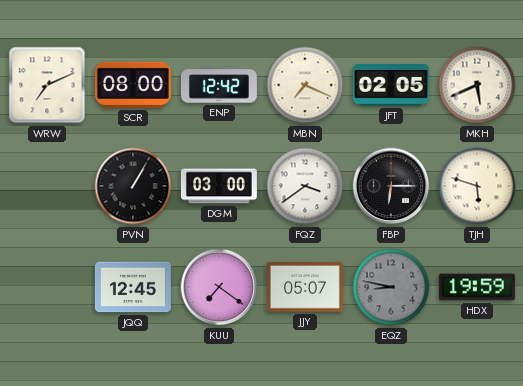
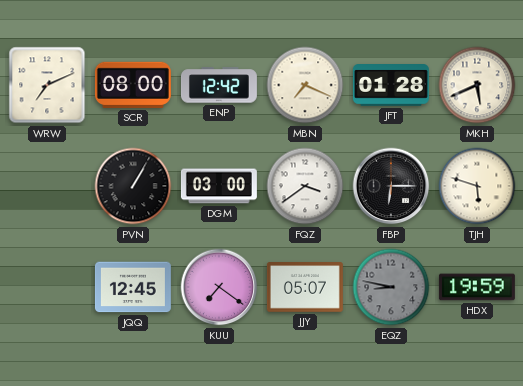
JFT: 02:05 -> 01:28 (391, 86)
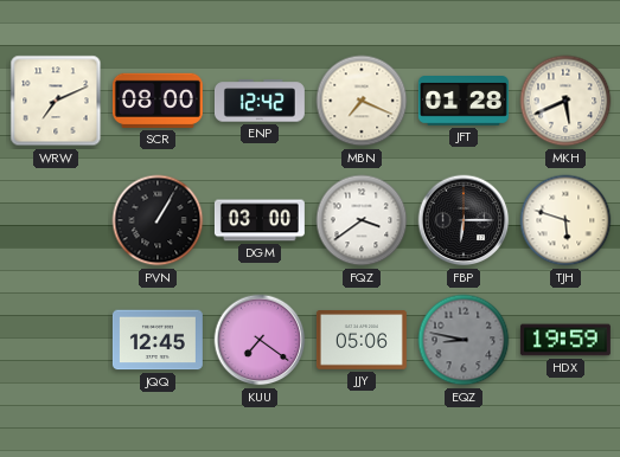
JJY: 05:07 -> 05:06 (362, 340)
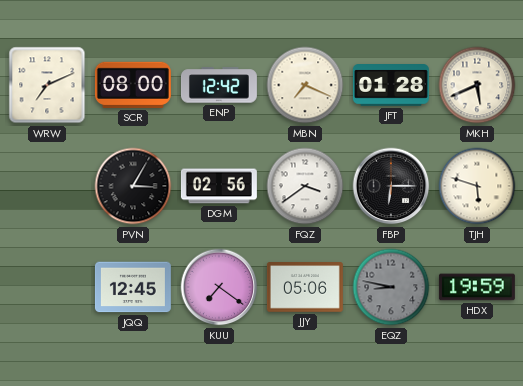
PVN: 1:05 -> 3:05 (133, 186)
DGM: 03:00 -> 02:56 (219, 186)
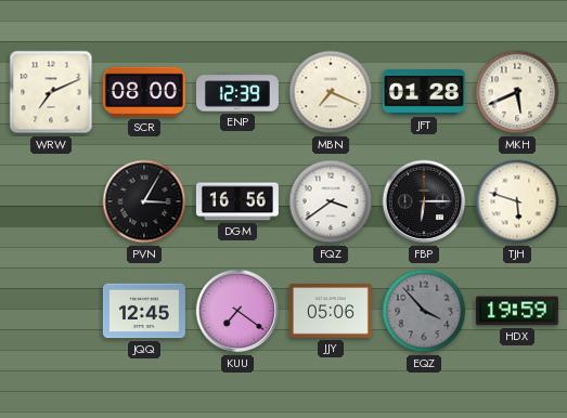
ENP: 12:42 -> 12:39 (237, 92)
DGM: 02:56 -> 16:56 (237, 201)
EQZ: 8:47 -> 3:53 (424, 311)
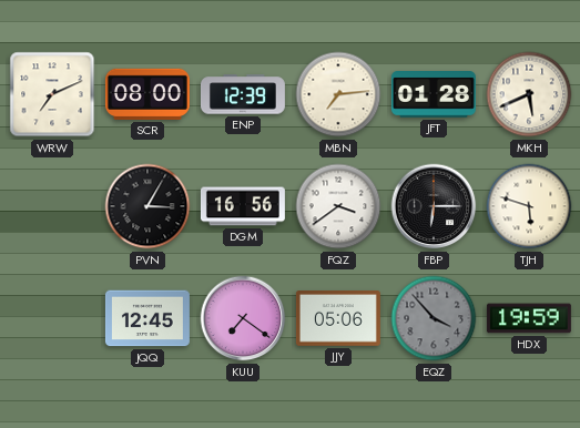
MBN: 7:19 -> 7:14 (338, 94)
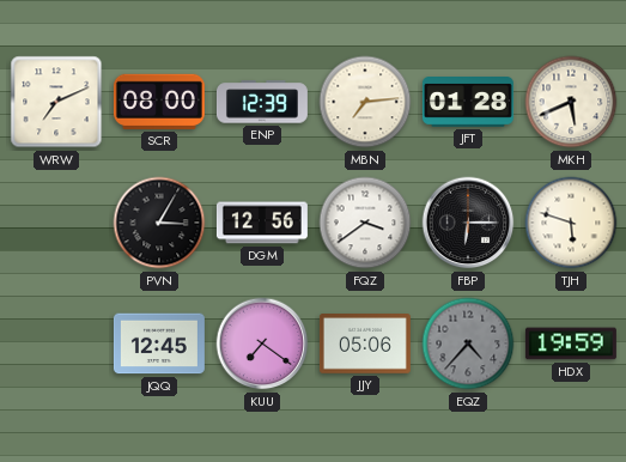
DGM: 16:56 -> 12:56 (262, 223)
EQZ: 3:53 -> 4:37 (468, 344)
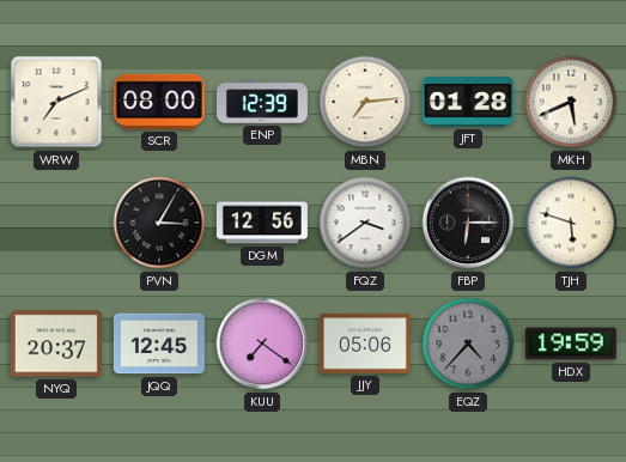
NYQ: none -> 20:37 (56, 344)
